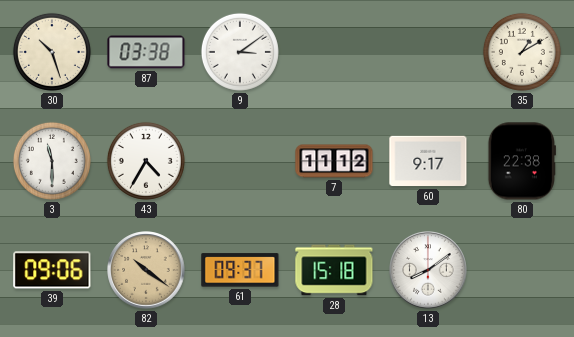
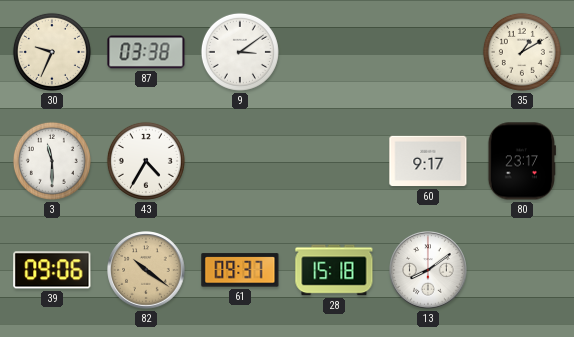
30: 10:27 -> 9:34 (52, 52)
7: 11:12 -> none (334, 161)
80: 22:38 -> 23:17 (522, 161)
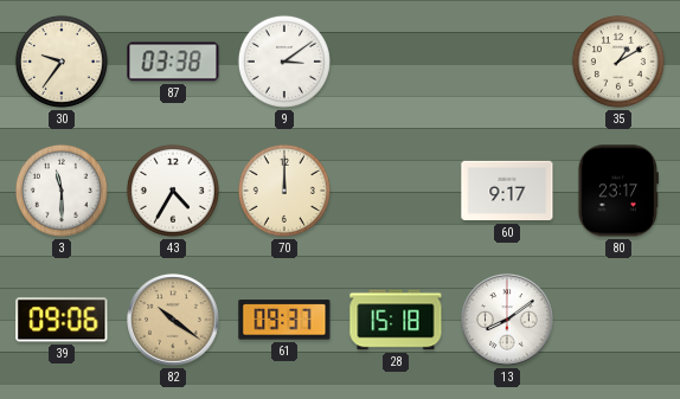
30: 9:34 -> 9:36 (62, 62)
70: none -> 12:00 (284, 191)
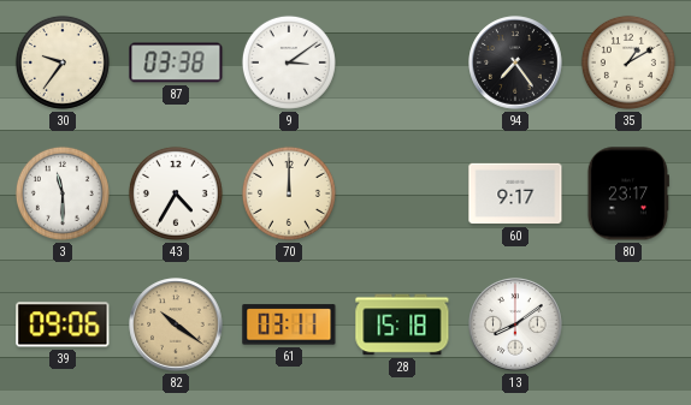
94: none -> 7:24 (515, 62)
61: 09:37 -> 03:11 (289, 324)
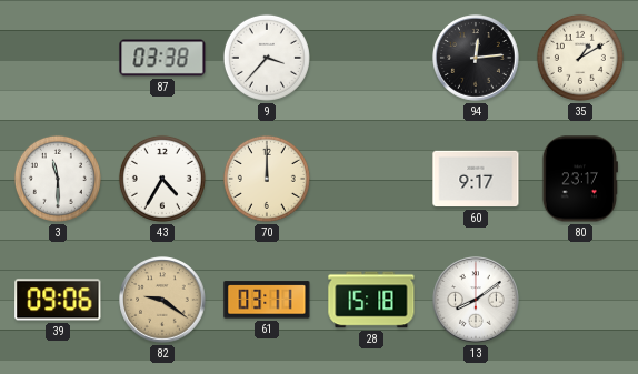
30: 9:36 -> none (63, 62)
9: 3:09 -> 3:37 (267, 58)
94: 7:24 -> 12:14 (476, 58)
82: 10:21 -> 9:21 (162, 300)
